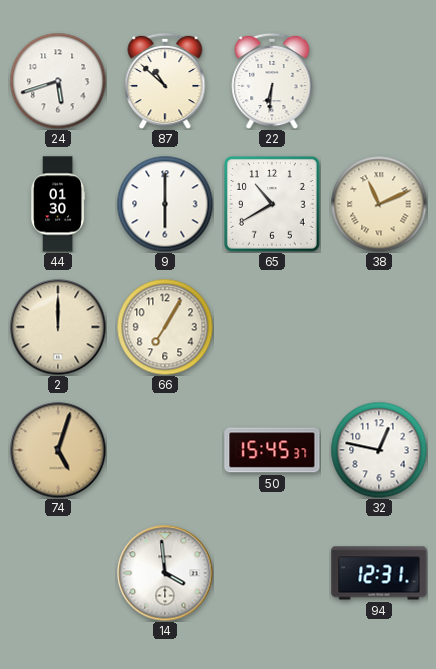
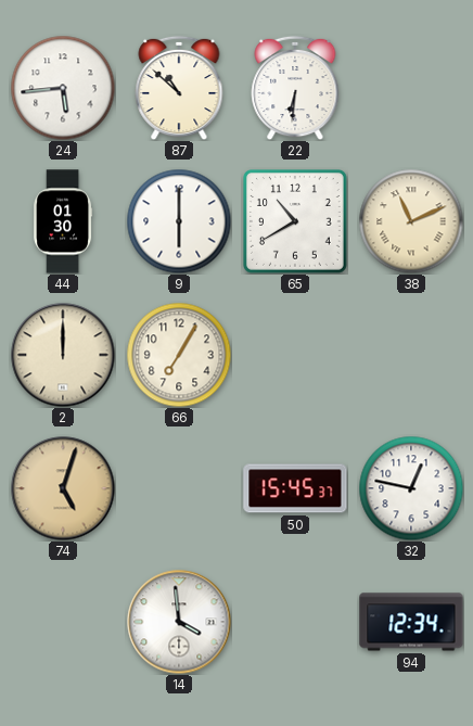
24: 5:42 -> 5:44 (63, 88)
94: 12:31 -> 12:34 (411, 622)
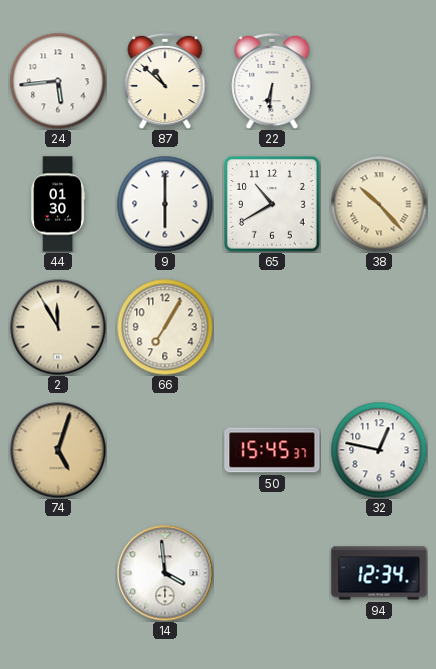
38: 11:11 -> 10:23 (379, 204)
2: 12:00 -> 11:55 (58, 327)
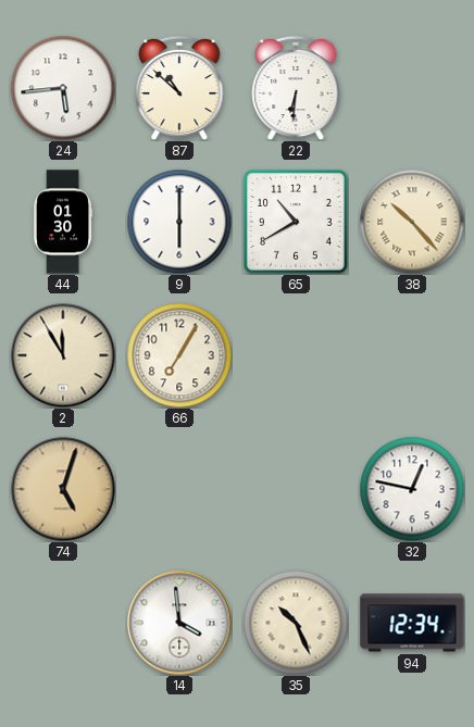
50: 15:45 -> none (272, 450)
35: none -> 10:26 (296, 623)
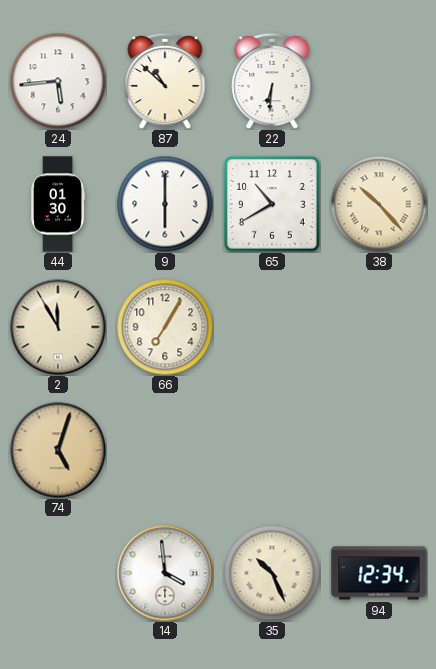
32: 12:47 -> none (412, 489)
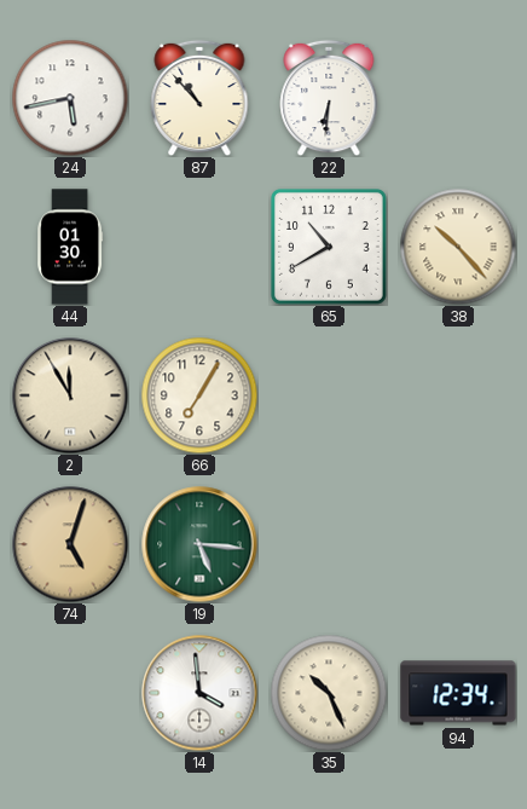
24: 5:44 -> 5:43 (70, 98)
87: 10:52 -> 10:53 (199, 98)
9: 6:00 -> none (165, 204)
19: none -> 5:16 (199, 544)
